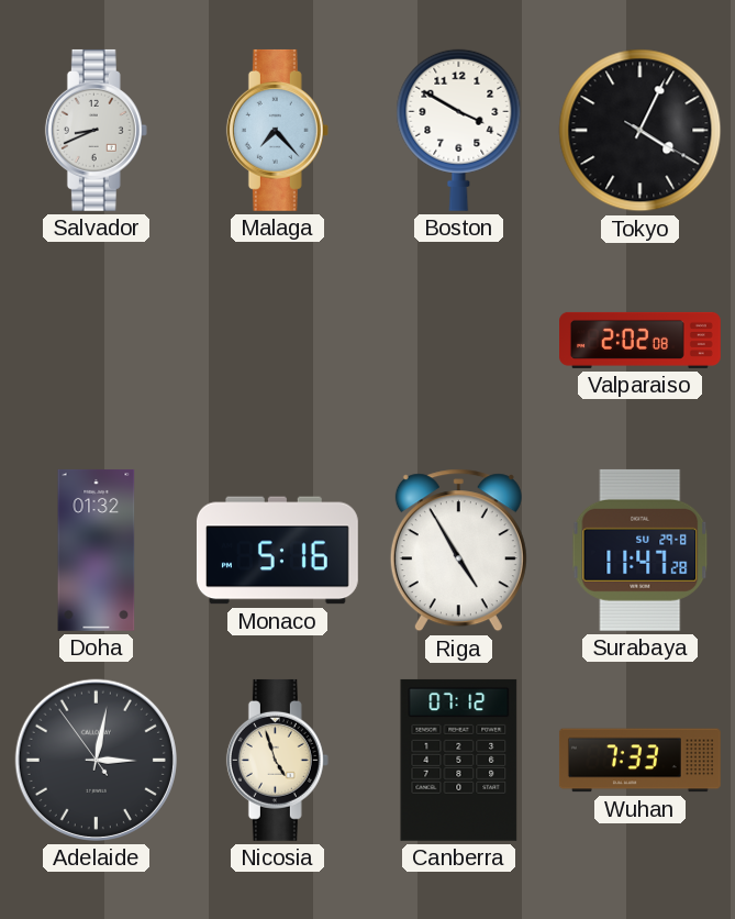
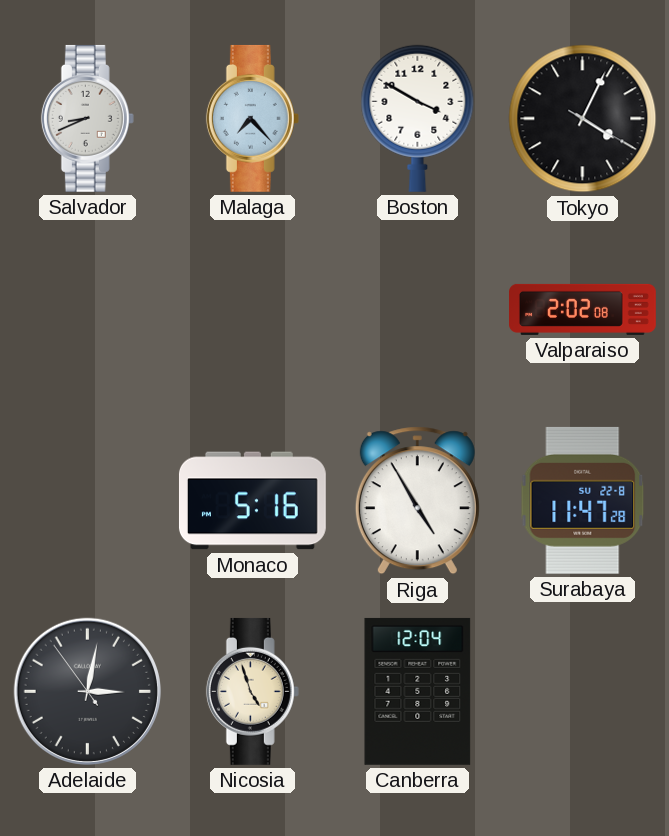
Doha: 01:32 -> none (97, 550)
Surabaya date: SU 29-8 -> SU 22-8 (583, 500)
Canberra: 07:12 -> 12:04 (418, 691)
Wuhan: 7:33 -> none (639, 761)
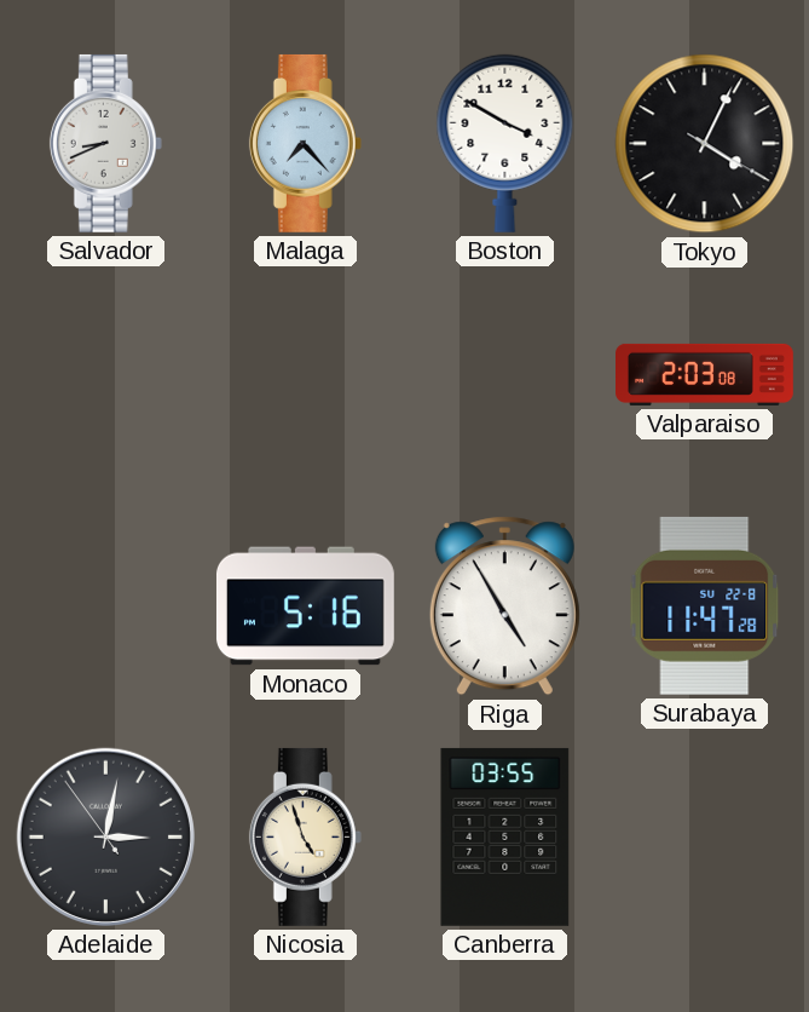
Valparaiso: 2:02 -> 2:03 (705, 374)
Canberra: 12:04 -> 03:55 (505, 836)
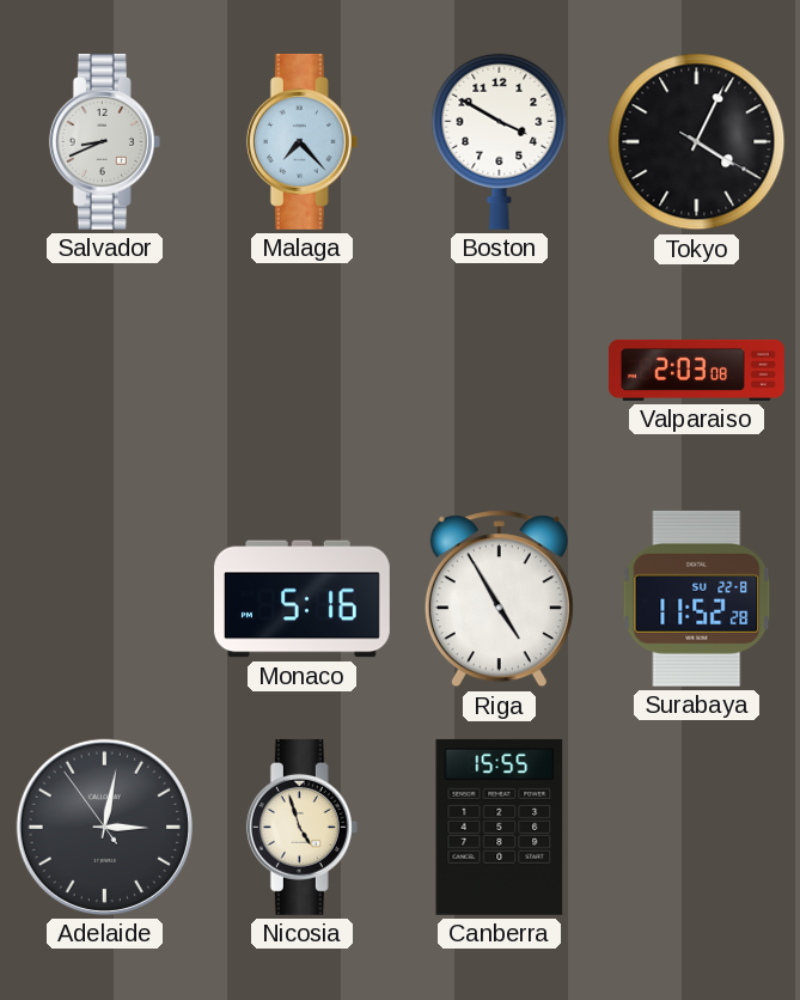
Surabaya: 11:47 -> 11:52 (697, 598)
Canberra: 03:55 -> 15:55 (500, 827)
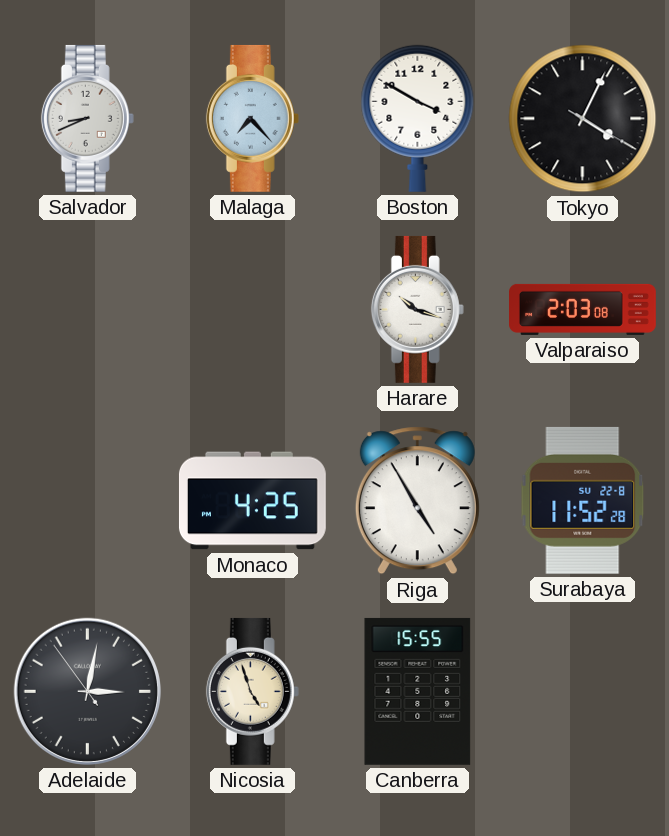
Harare: none -> 10:18 (417, 309)
Monaco: 5:16 -> 4:25 (252, 501)
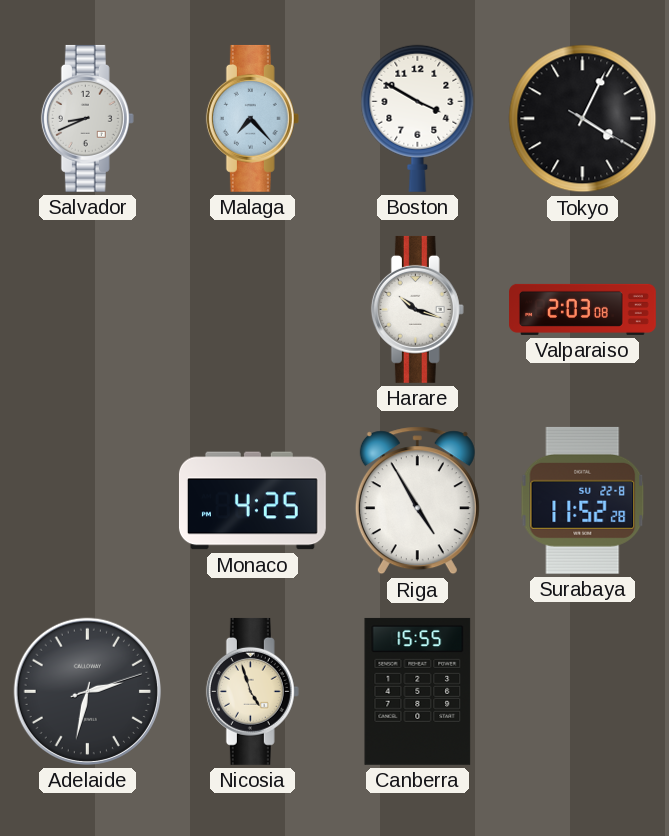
Adelaide: 3:01 -> 2:32 (87, 691)
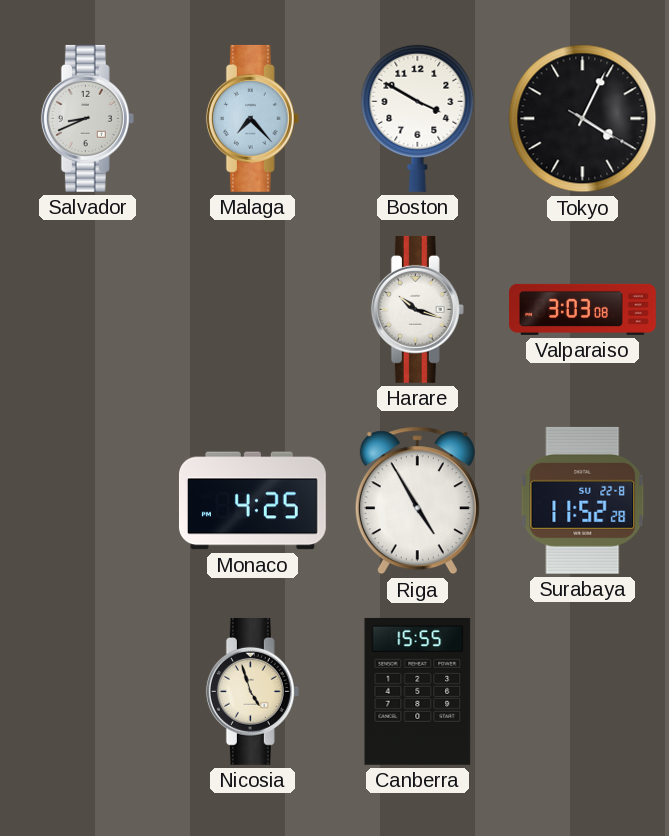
Valparaiso: 2:03 -> 3:03 (583, 309)
Adelaide: 2:32 -> none (87, 691)
